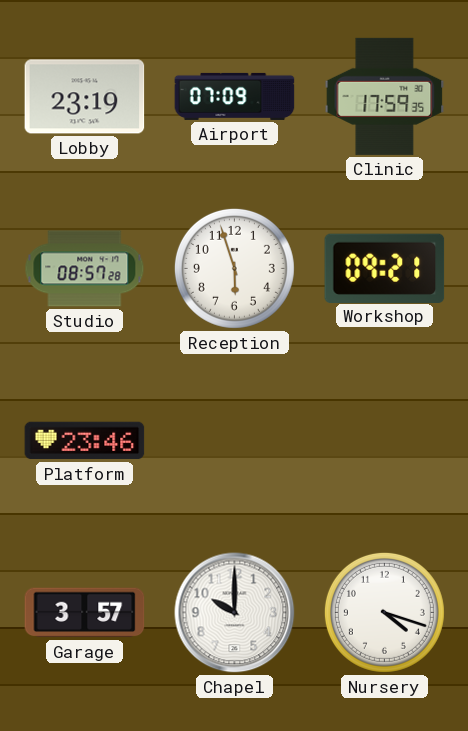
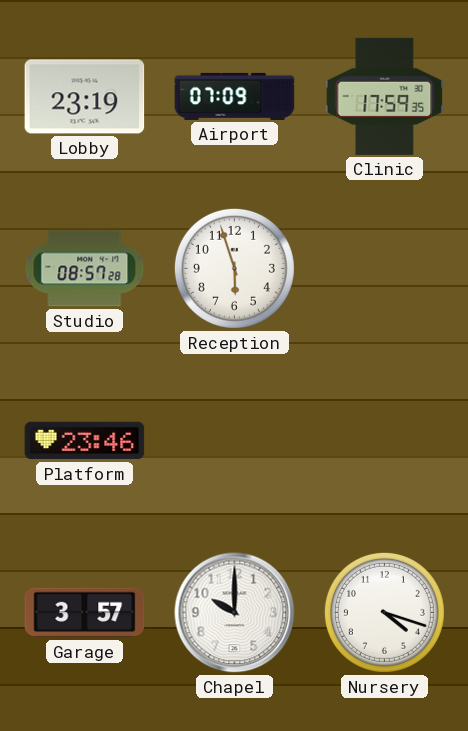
Workshop: 09:21 -> none (385, 268)
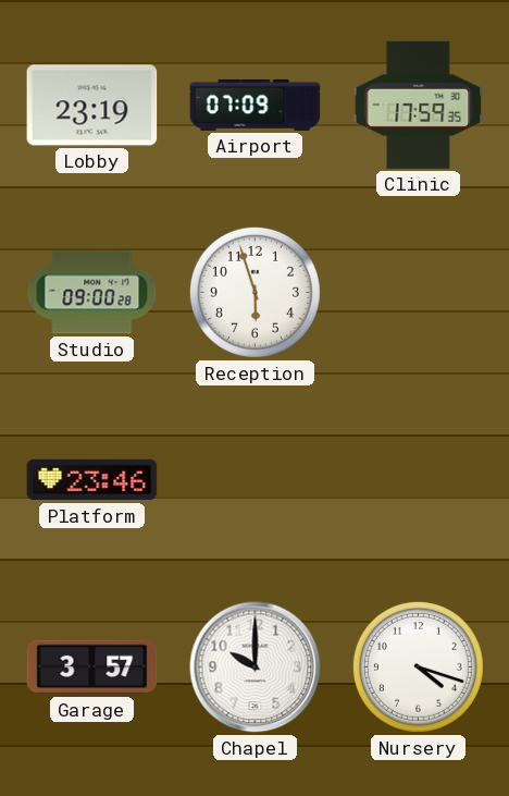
Studio: 08:57 -> 09:00 (92, 293)
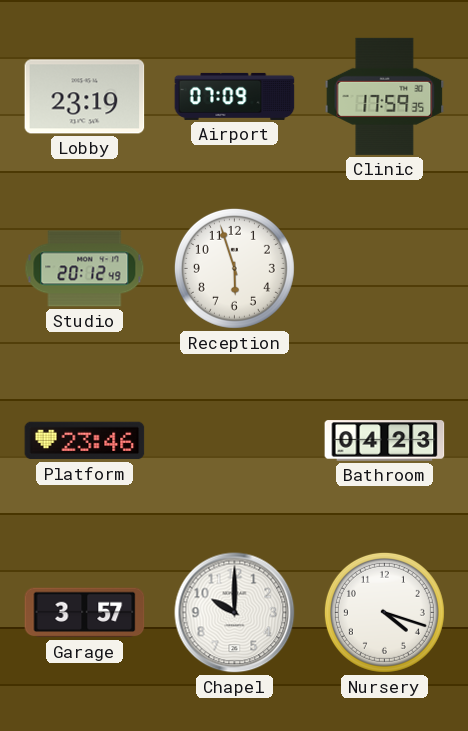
Studio: 09:00 -> 20:12 (85, 269)
Bathroom: none -> 04:23 (385, 441)
